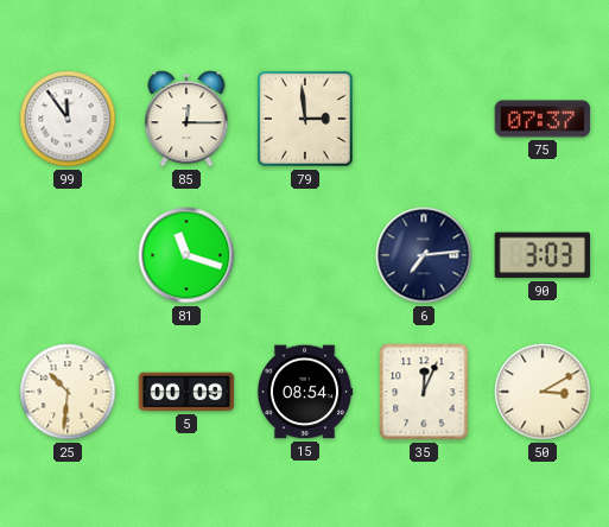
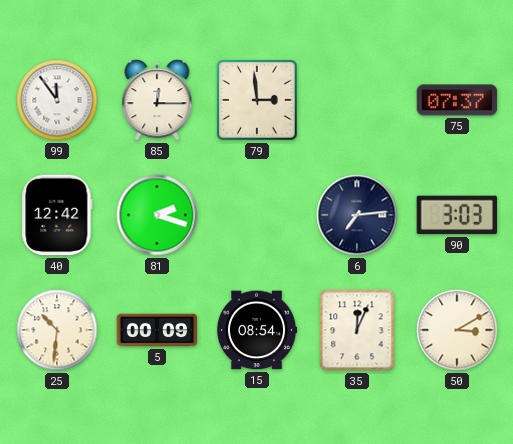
40: none -> 12:42 (57, 215)
81: 11:18 -> 2:18 (157, 215)
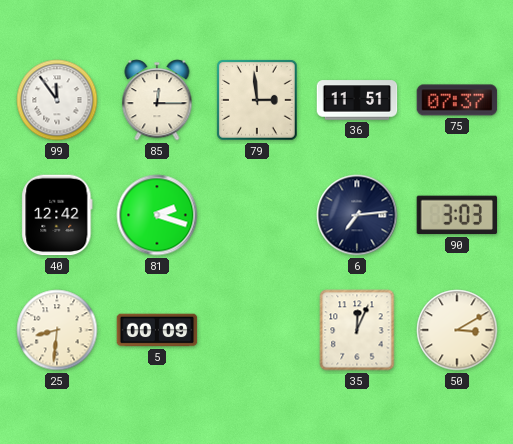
36: none -> 11:51 (357, 100)
25: 10:31 -> 8:31 (57, 330)
15: 08:54 -> none (257, 330)
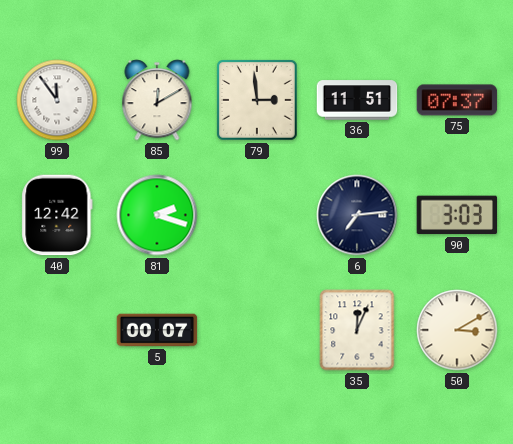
85: 12:15 -> 12:10 (157, 100)
25: 8:31 -> none (57, 330)
5: 00:09 -> 00:07 (157, 330)
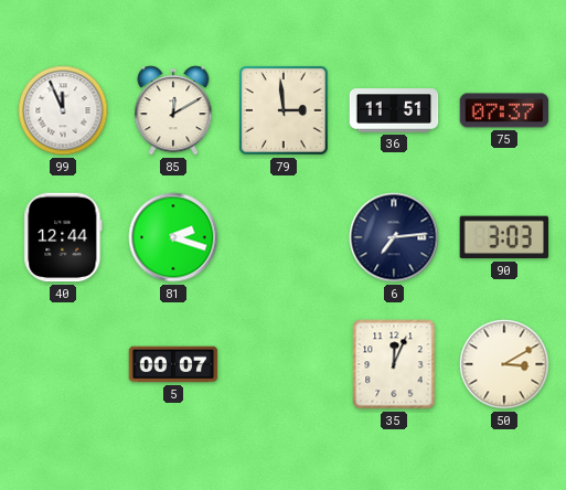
99: 11:54 -> 11:56 (63, 110)
40: 12:42 -> 12:44 (63, 237)
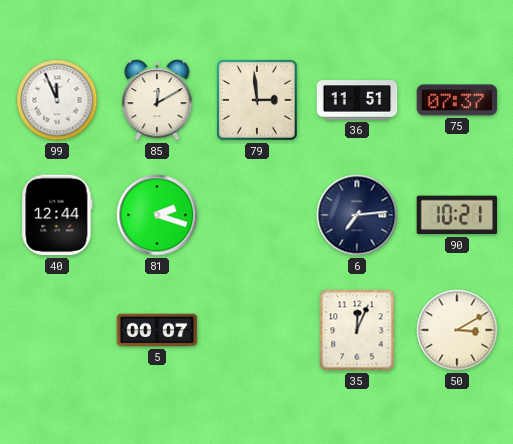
90: 3:03 -> 10:21 (457, 215)
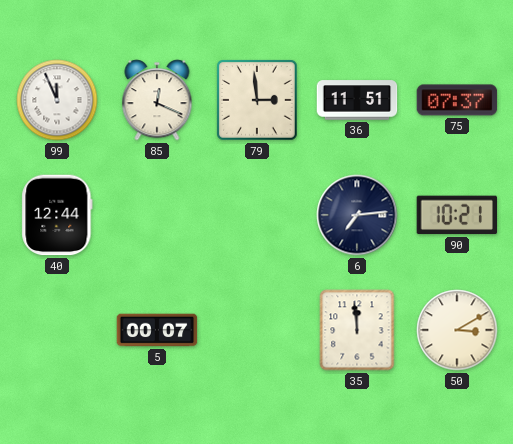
85: 12:10 -> 12:19 (157, 100)
81: 2:18 -> none (157, 215)
35: 12:04 -> 11:59 (357, 330)
